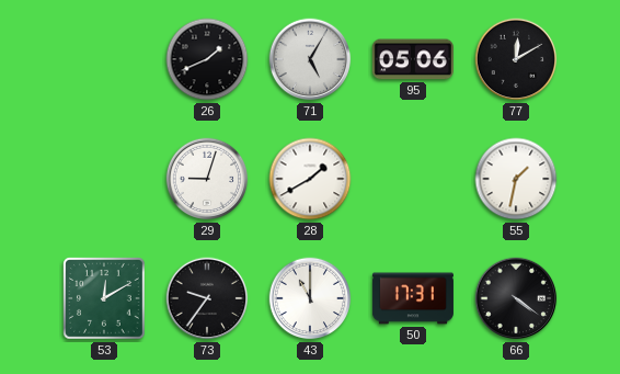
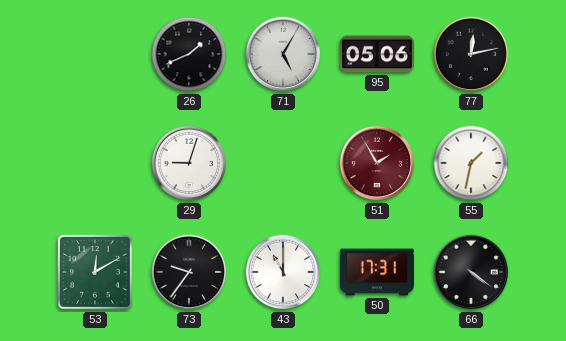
77: 12:10 -> 12:13 (471, 54)
28: 1:40 -> none (310, 179)
51: none -> 1:55 (377, 163)
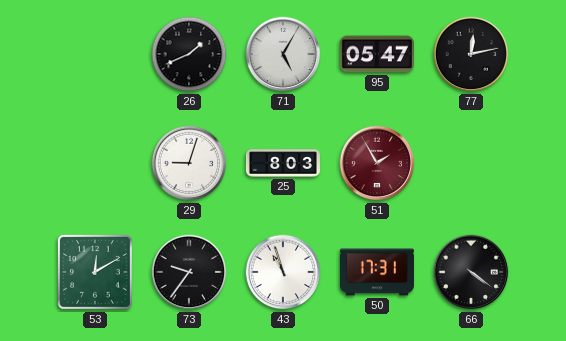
95: 05:06 -> 05:47 (377, 54)
25: none -> 8:03 (283, 163)
55: 1:32 -> none (471, 163)
43: 11:00 -> 10:57 (283, 272)
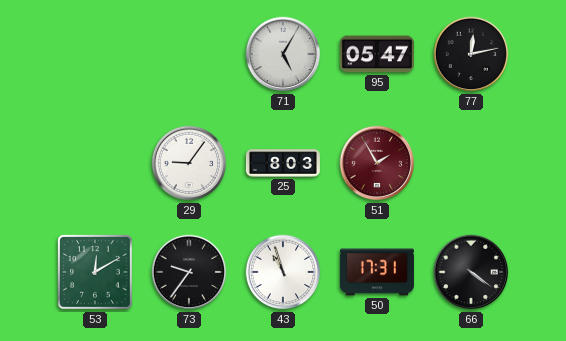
26: 1:41 -> none (189, 54)
29: 9:03 -> 9:06 (189, 163)
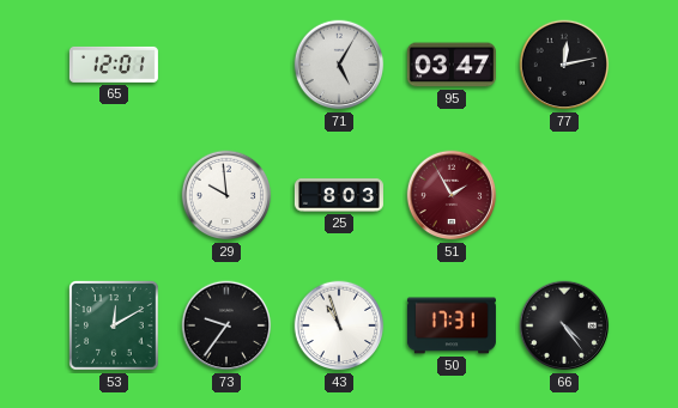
65: none -> 12:01 (114, 65)
95: 05:47 -> 03:47 (452, 65)
29: 9:06 -> 9:59 (226, 195)
66: 4:21 -> 4:24 (564, 325)
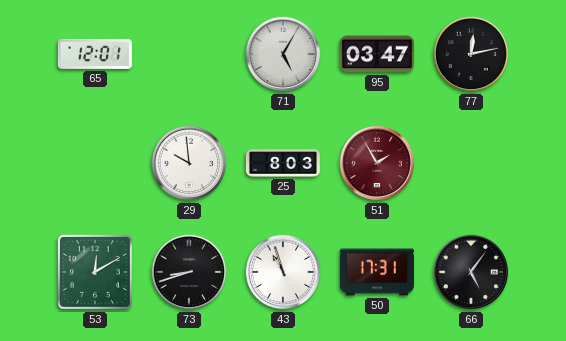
73: 9:36 -> 8:42 (189, 272)
66: 4:24 -> 5:06 (471, 272)
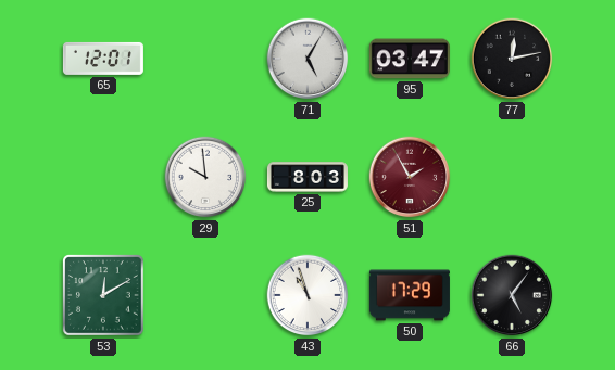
73: 8:42 -> none (189, 272)
50: 17:31 -> 17:29 (410, 295)
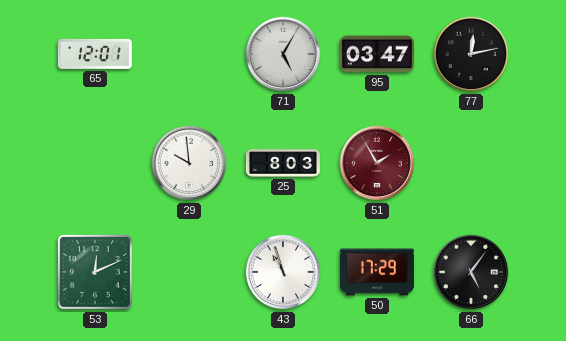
53: 12:10 -> 12:11 (96, 273)
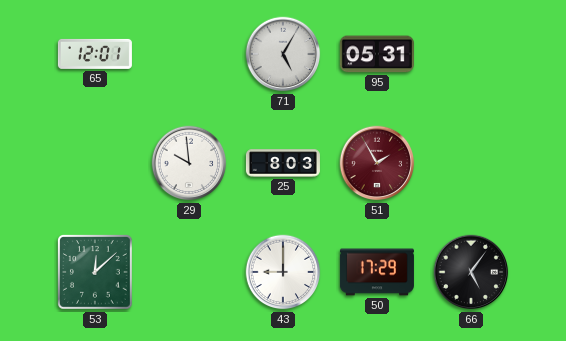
95: 03:47 -> 05:31 (377, 54)
77: 12:13 -> none (471, 54)
53: 12:11 -> 12:08 (96, 273)
43: 10:57 -> 9:00 (283, 272)
